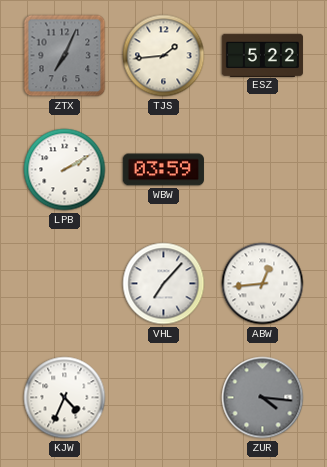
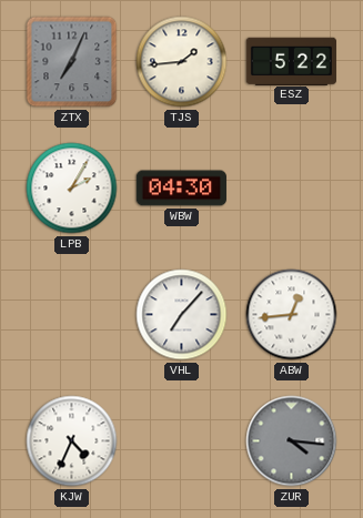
LPB: 2:10 -> 2:05 (72, 189)
WBW: 03:59 -> 04:30 (181, 189)
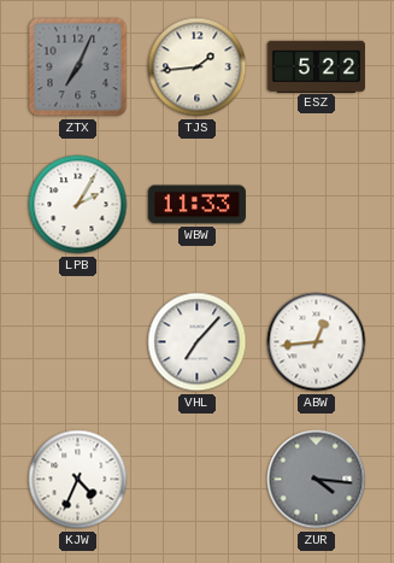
WBW: 04:30 -> 11:33 (196, 205)
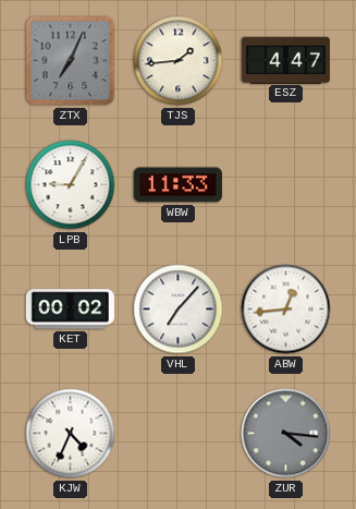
ESZ: 5:22 -> 4:47 (285, 60)
LPB: 2:05 -> 9:05 (71, 185)
KET: none -> 00:02 (70, 310)
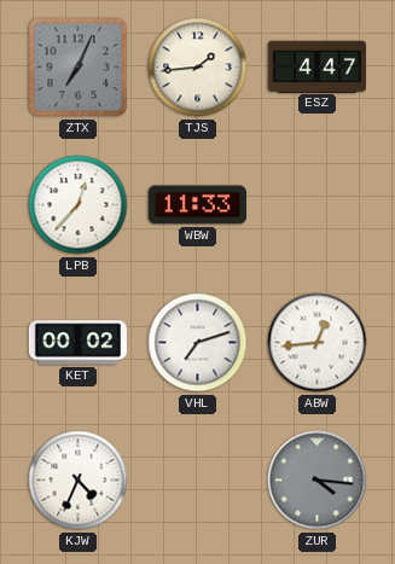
LPB: 9:05 -> 12:37 (79, 205)
VHL: 7:07 -> 7:12 (198, 343)
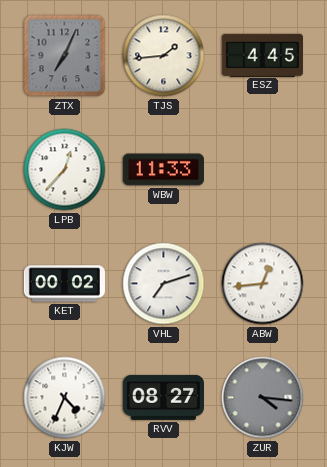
ESZ: 4:47 -> 4:45 (262, 55)
RVV: none -> 08:27 (163, 397)
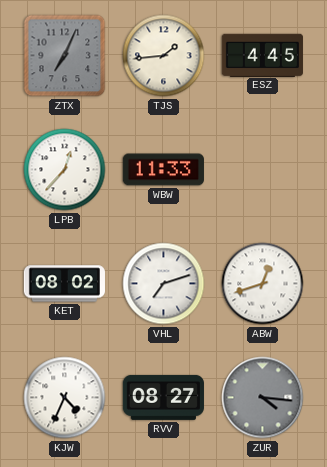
KET: 00:02 -> 08:02 (64, 284)
ABW: 12:44 -> 12:42 (263, 284)
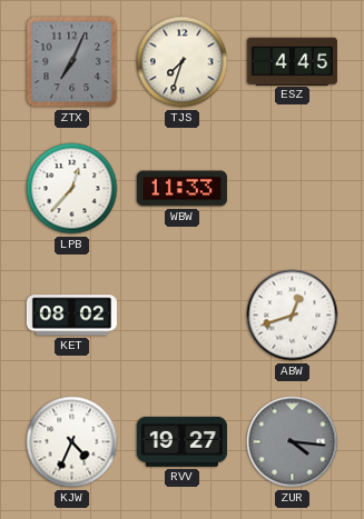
TJS: 1:44 -> 7:33 (183, 62)
VHL: 7:12 -> none (164, 284)
RVV: 08:27 -> 19:27 (181, 441)
